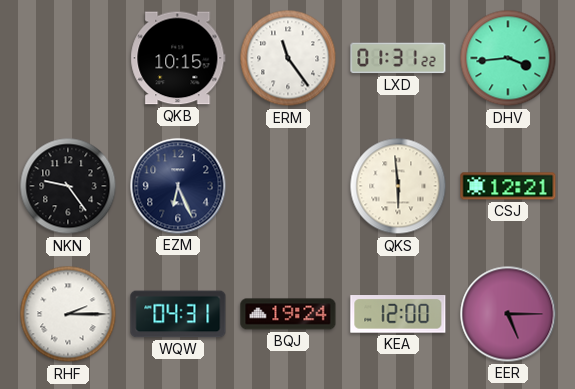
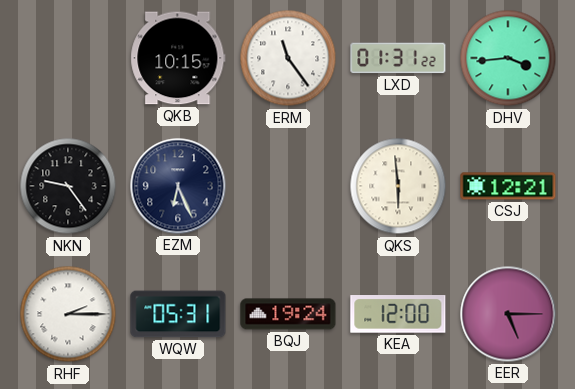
WQW: 04:31 -> 05:31 (178, 314)
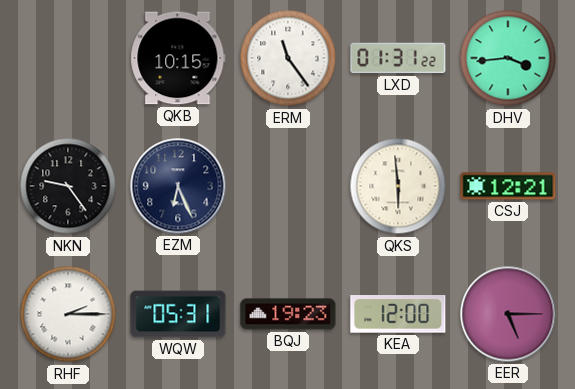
BQJ: 19:24 -> 19:23 (288, 314)
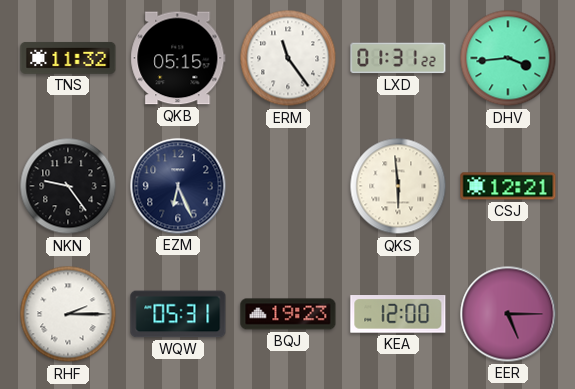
TNS: none -> 11:32 (68, 58)
QKB: 10:15 -> 05:15 (178, 58)
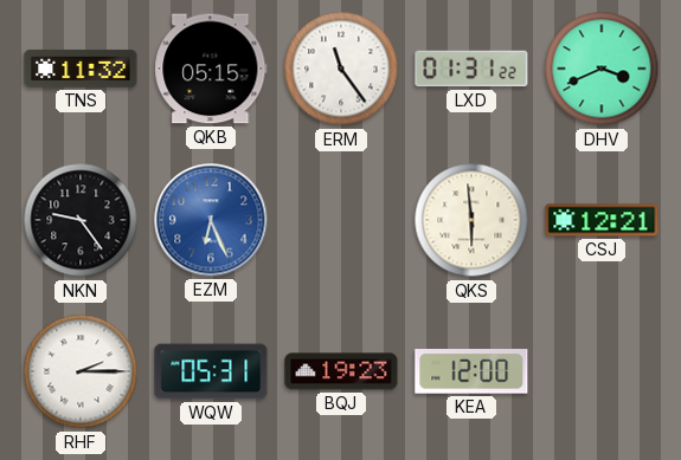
DHV: 3:44 -> 3:41 (602, 69)
EZM dial: navy -> blue (211, 220)
EER: 5:15 -> none (508, 314)
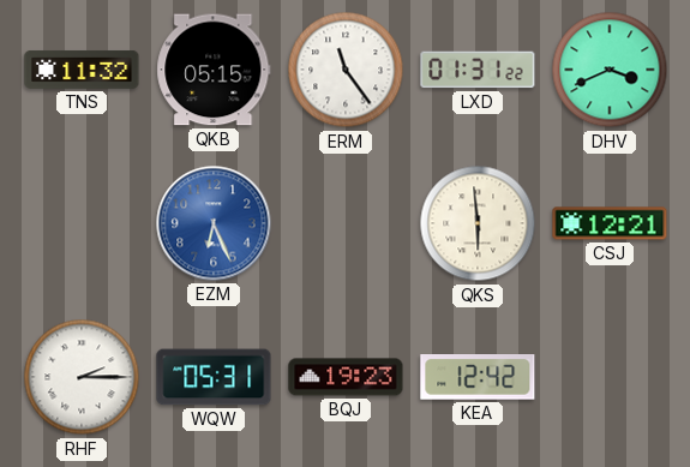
NKN: 9:24 -> none (81, 220)
KEA: 12:00 -> 12:42 (478, 378)
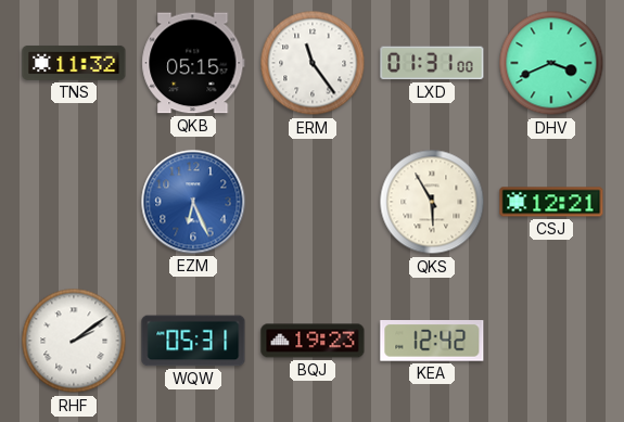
LXD: 01:31:22 -> 01:31:00 (432, 63)
QKS: 5:59 -> 5:55 (432, 202)
RHF: 2:15 -> 2:09 (74, 341)
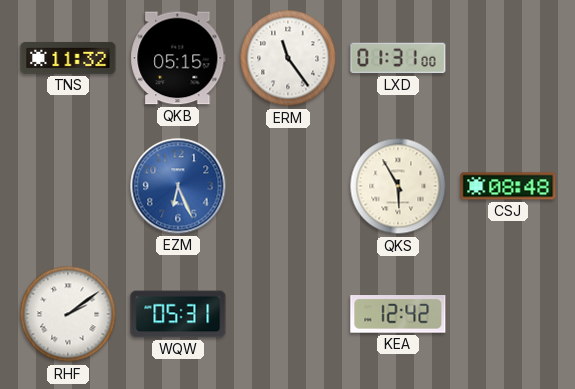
DHV: 3:41 -> none (551, 63)
CSJ: 12:21 -> 08:48 (508, 186)
BQJ: 19:23 -> none (313, 341)
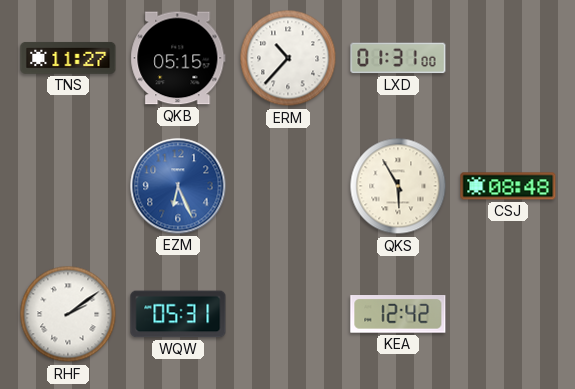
TNS: 11:32 -> 11:27 (68, 58)
ERM: 11:24 -> 10:37 (288, 58)
